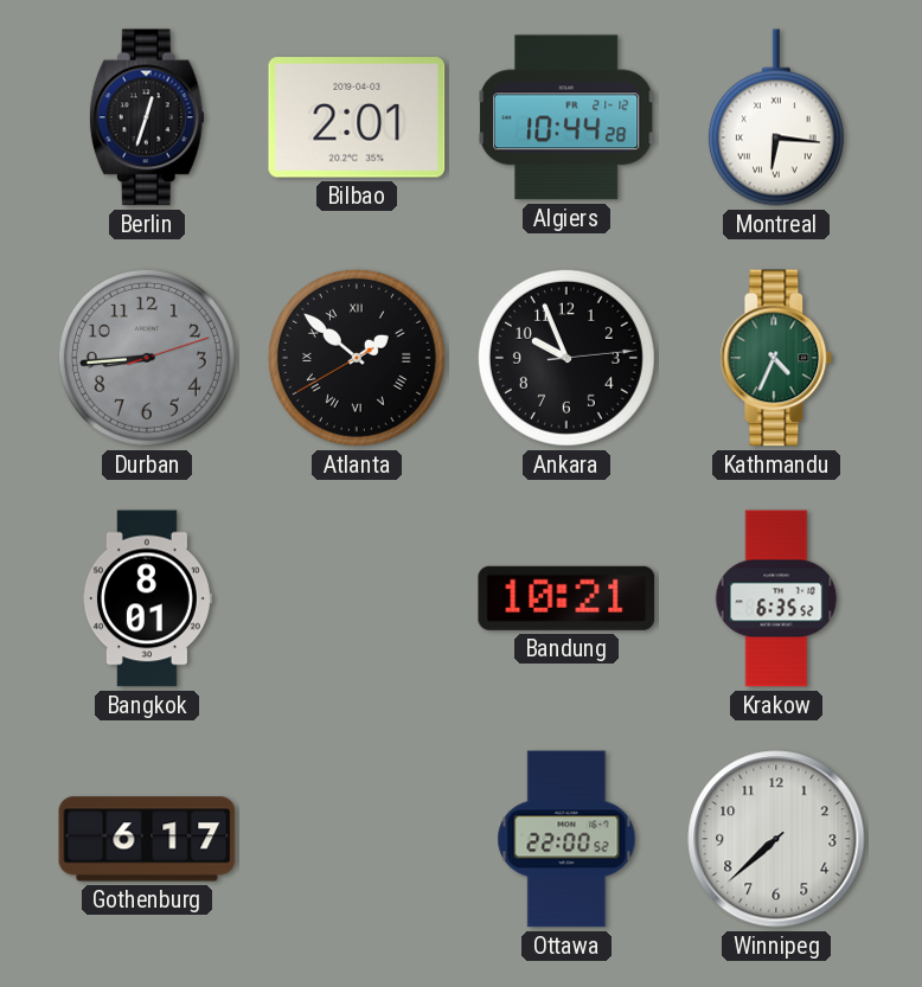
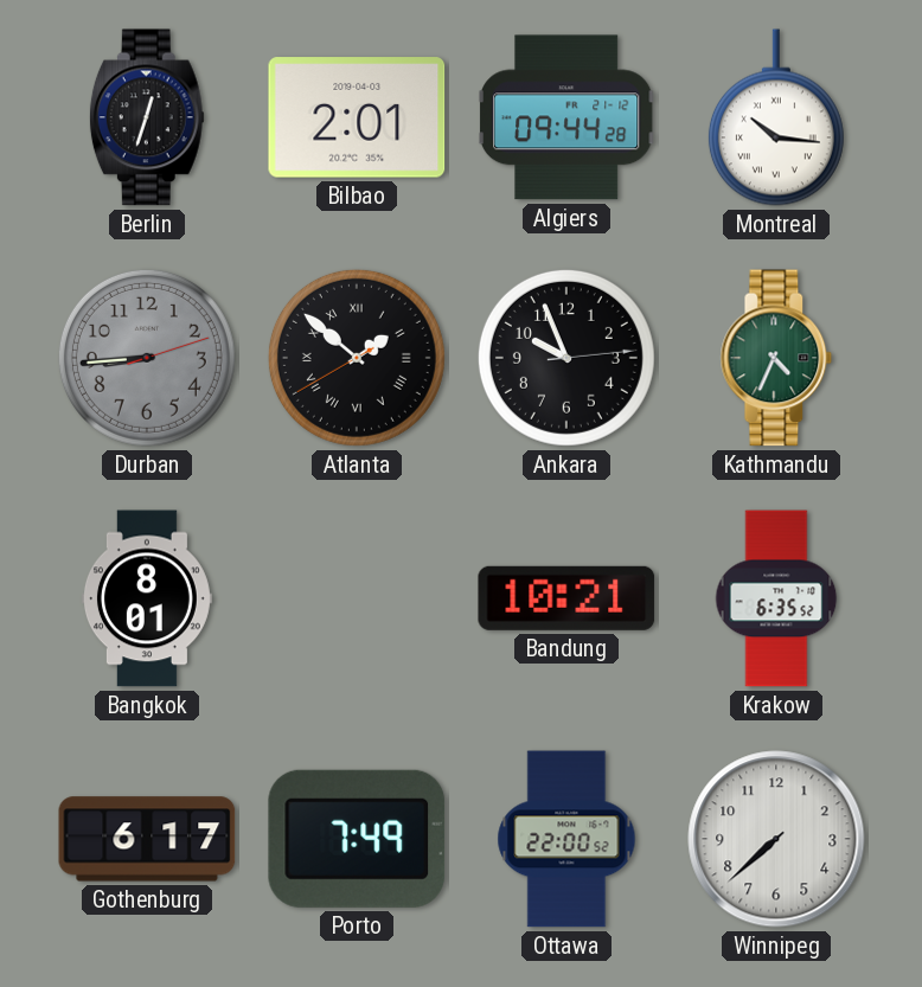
Algiers: 10:44 -> 09:44 (566, 117)
Montreal: 6:16 -> 10:16 (776, 117)
Porto: none -> 7:49 (357, 839)
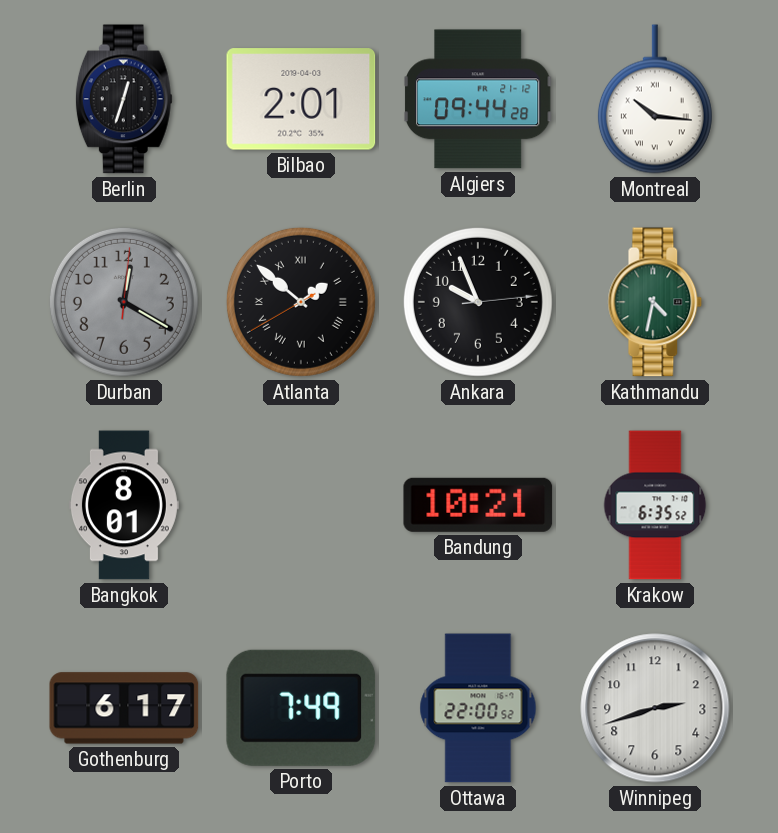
Durban: 8:44 -> 12:20 (124, 302)
Kathmandu: 4:34 -> 4:32 (655, 302)
Winnipeg: 7:38 -> 2:42 (655, 708)
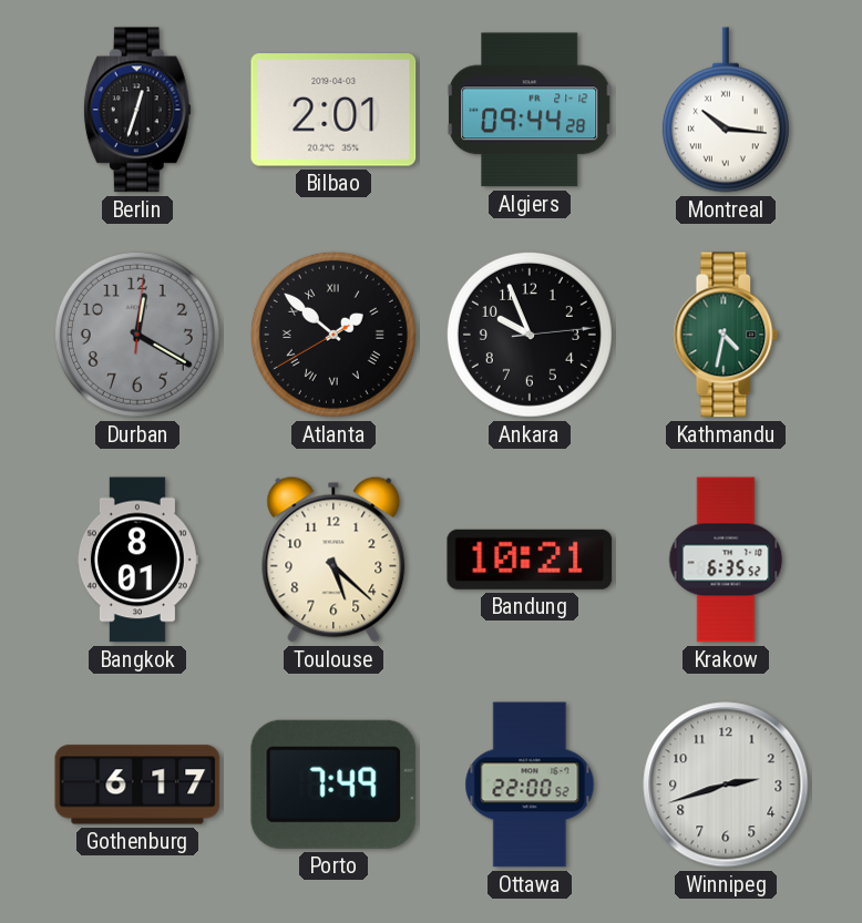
Toulouse: none -> 5:22 (333, 560)
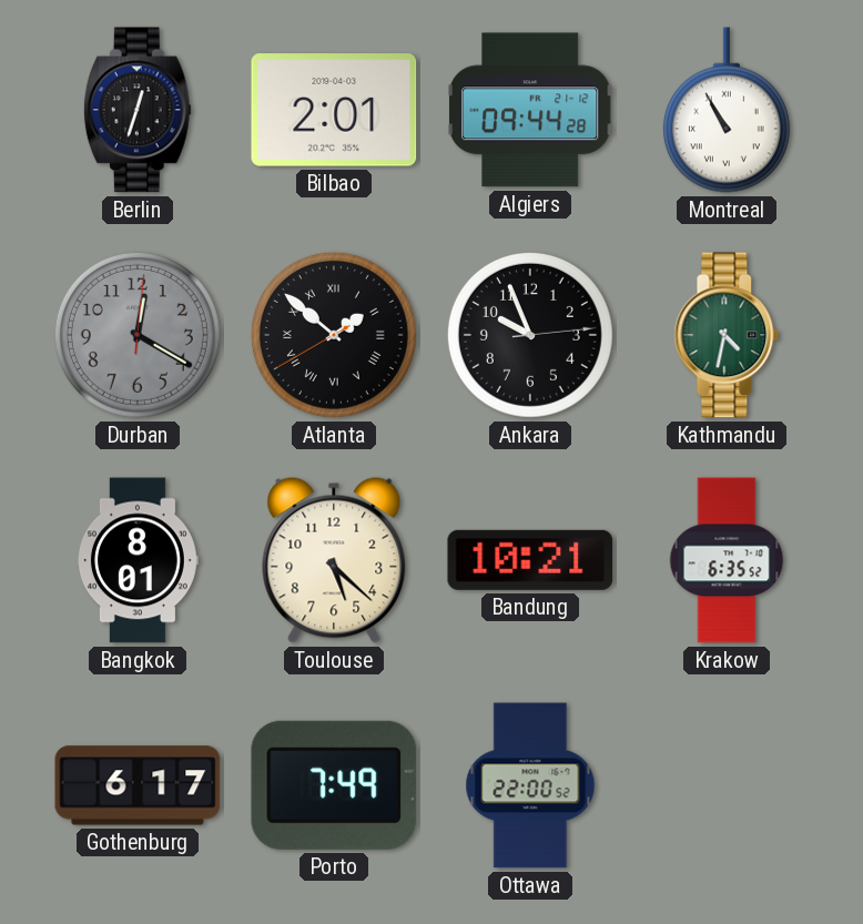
Montreal: 10:16 -> 10:55 (727, 110)
Winnipeg: 2:42 -> none (726, 784)
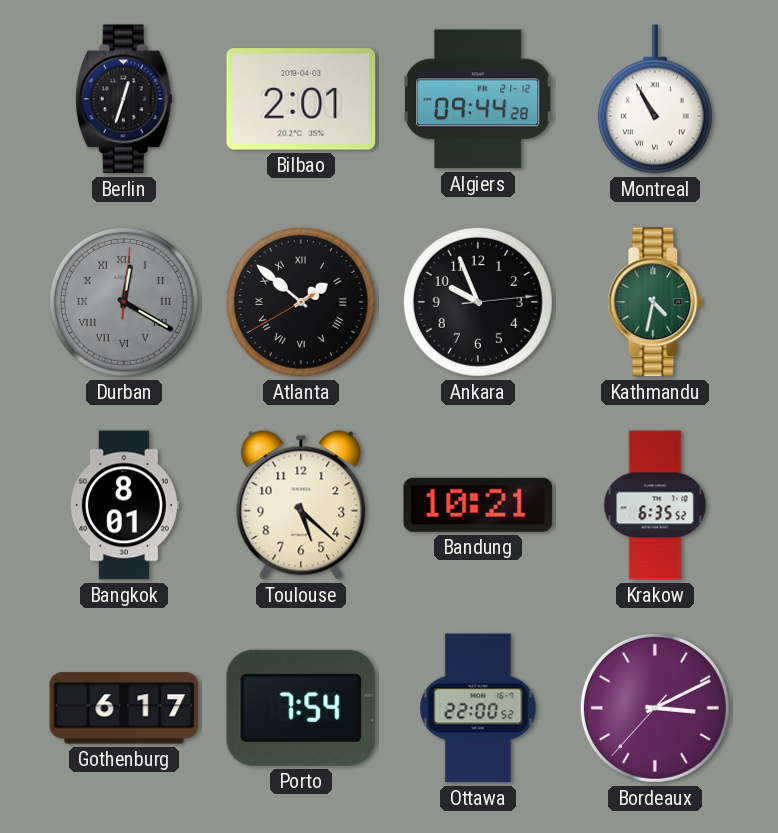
Durban numerals: Arabic -> Roman (124, 302)
Porto: 7:49 -> 7:54 (301, 708)
Bordeaux: none -> 3:10 (655, 708)
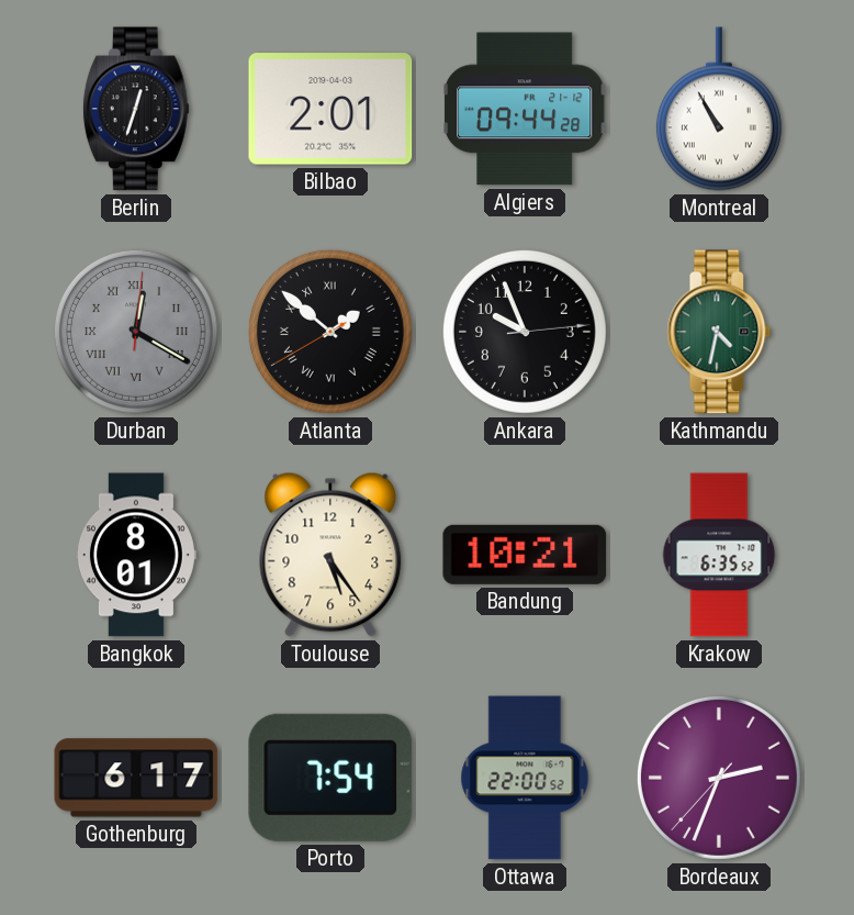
Toulouse: 5:22 -> 5:24 (330, 555)
Bordeaux: 3:10 -> 2:33 (719, 778)
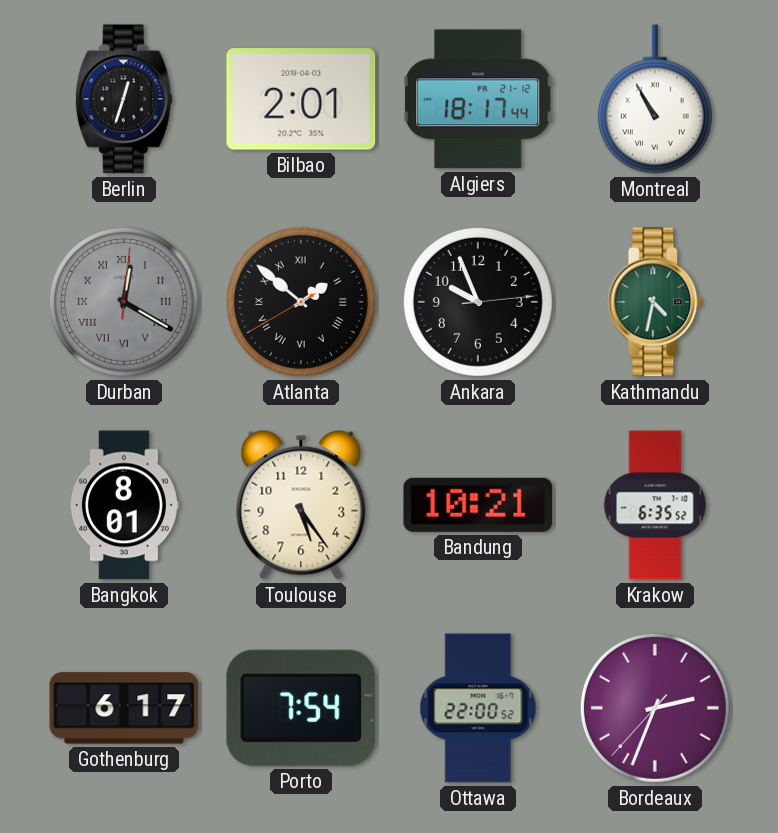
Algiers: 09:44 -> 18:17 (478, 99)
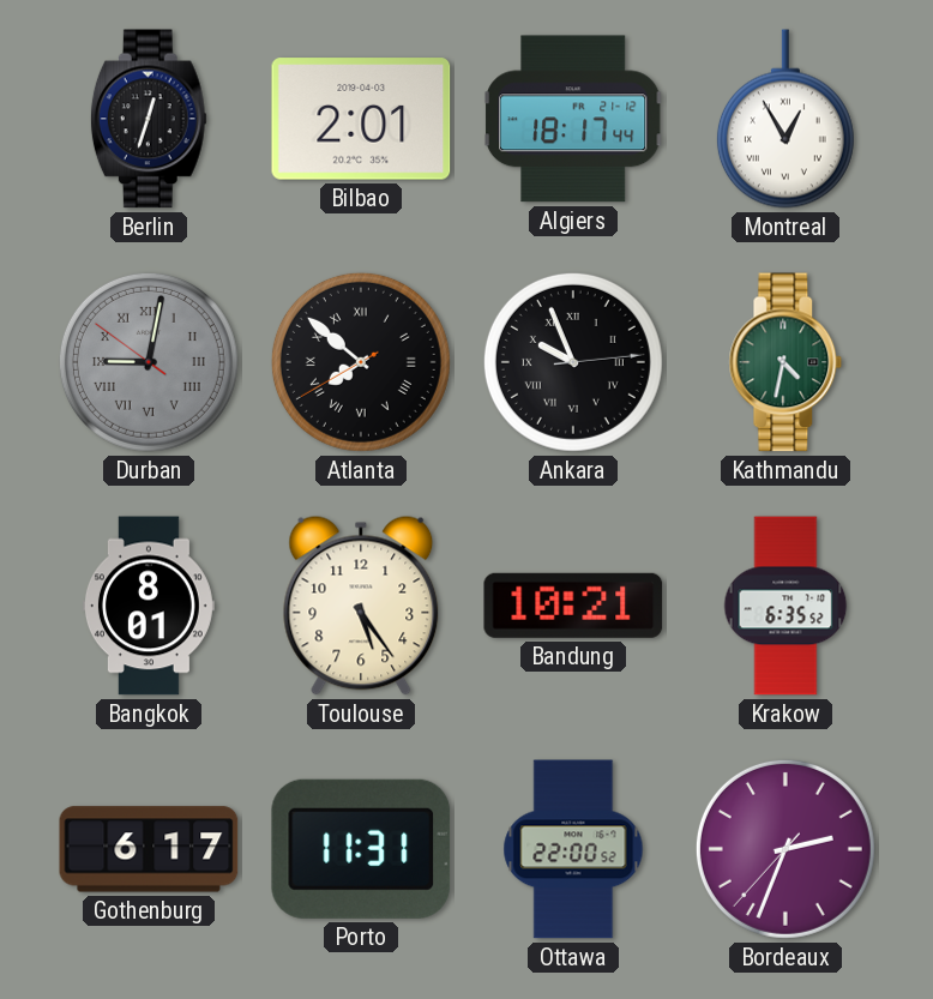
Montreal: 10:55 -> 12:55 (785, 119)
Durban: 12:20 -> 9:01 (149, 362)
Atlanta: 1:51 -> 7:51 (361, 362)
Ankara numerals: Arabic -> Roman (573, 362)
Porto: 7:54 -> 11:31 (361, 849)
